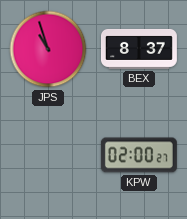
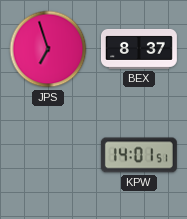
JPS: 10:57 -> 6:57 (48, 49)
KPW: 02:00 -> 14:01 (139, 155)
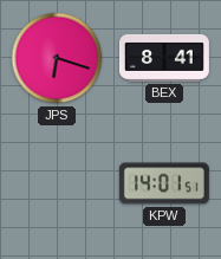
JPS: 6:57 -> 6:18 (57, 58)
BEX: 8:37 -> 8:41 (164, 58)
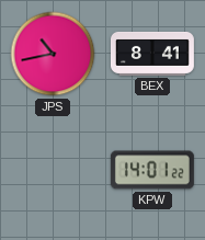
JPS: 6:18 -> 10:43 (53, 54)
KPW: 14:01:51 -> 14:01:22 (152, 170)
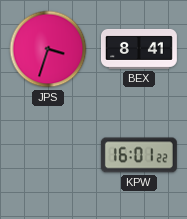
JPS: 10:43 -> 3:33 (48, 49)
KPW: 14:01 -> 16:01 (139, 155)
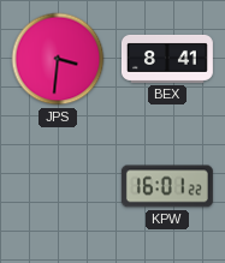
JPS: 3:33 -> 3:31 (58, 59)
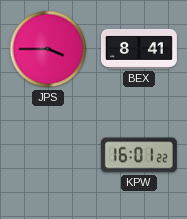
JPS: 3:31 -> 3:45 (48, 49)
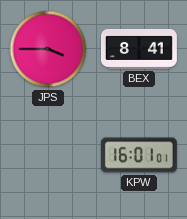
KPW: 16:01:22 -> 16:01:01 (139, 155)
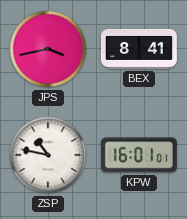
JPS: 3:45 -> 3:43 (48, 49)
ZSP: none -> 10:47 (48, 155)
